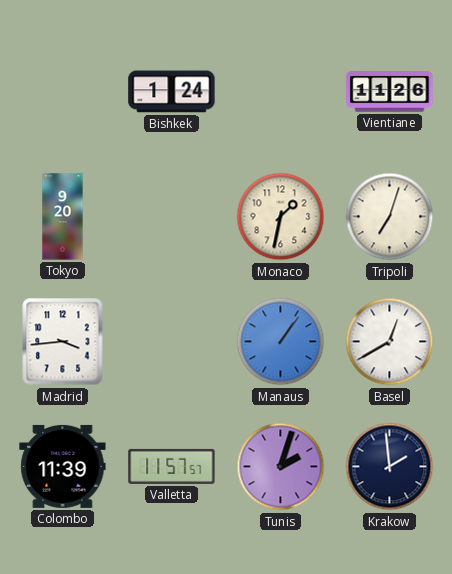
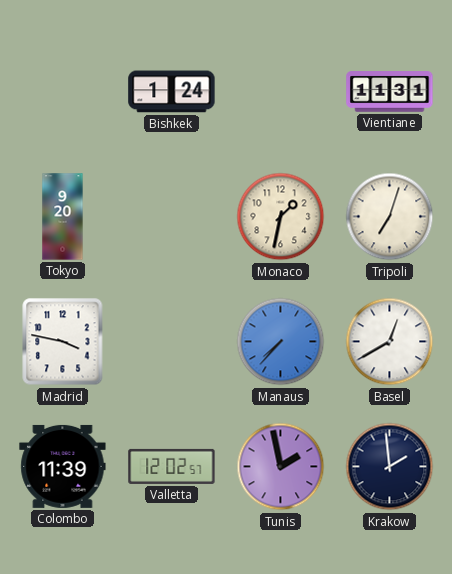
Vientiane: 11:26 -> 11:31 (390, 92)
Madrid: 3:44 -> 3:47 (63, 342)
Manaus: 1:06 -> 7:37 (281, 342)
Valletta: 11:57 -> 12:02 (172, 466)
Tunis: 2:03 -> 1:58 (281, 467)
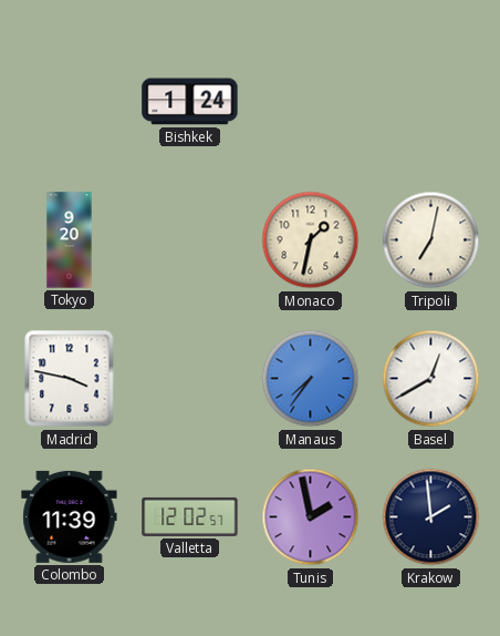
Vientiane: 11:31 -> none (390, 92)
Tripoli: 7:03 -> 7:02 (431, 240)
Manaus: 7:37 -> 7:36 (311, 379)
